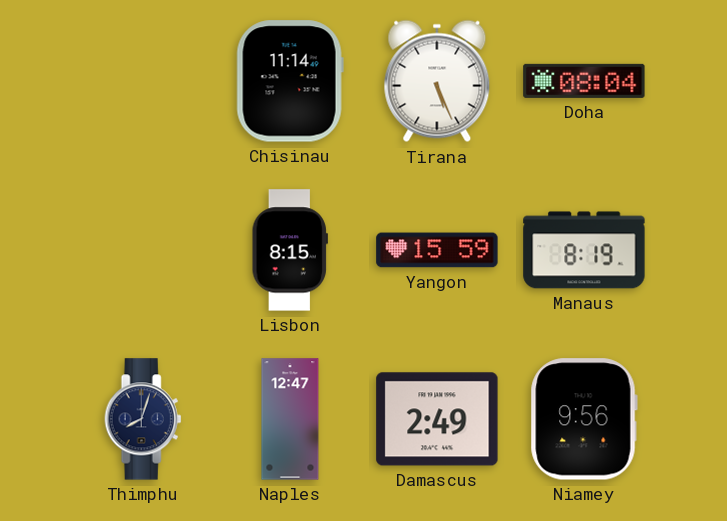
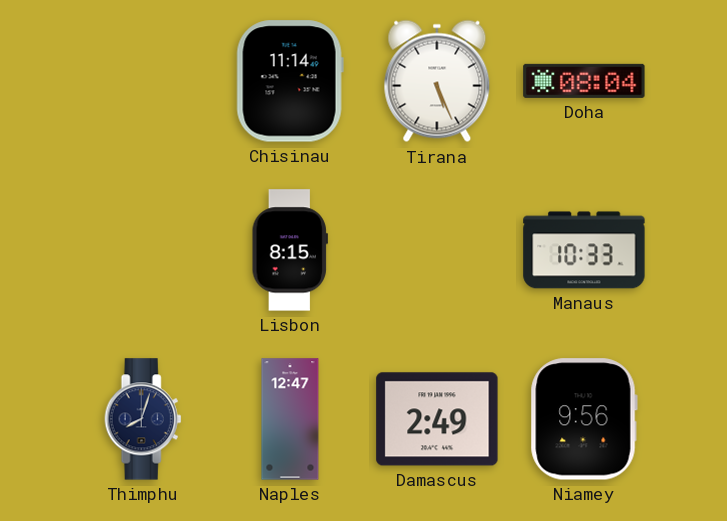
Yangon: 15:59 -> none (437, 250)
Manaus: 8:19 -> 10:33 (584, 250)
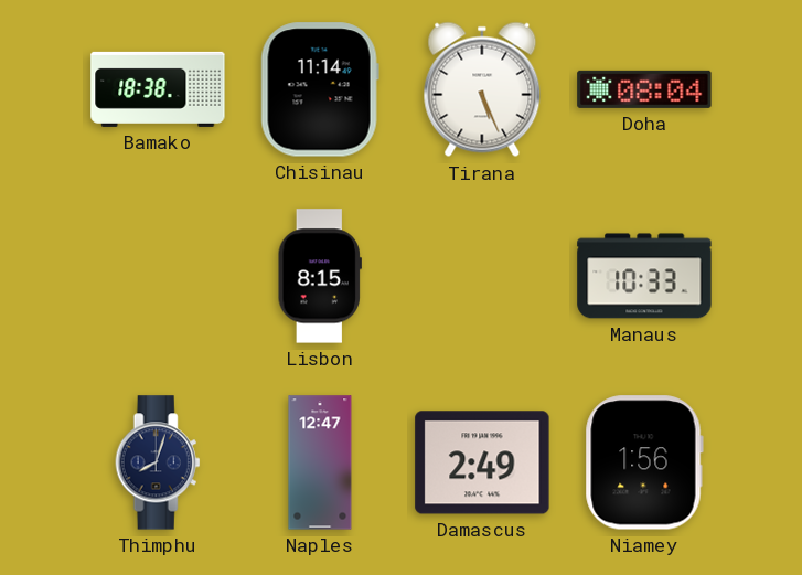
Bamako: none -> 18:38 (158, 89)
Niamey: 9:56 -> 1:56 (644, 462)
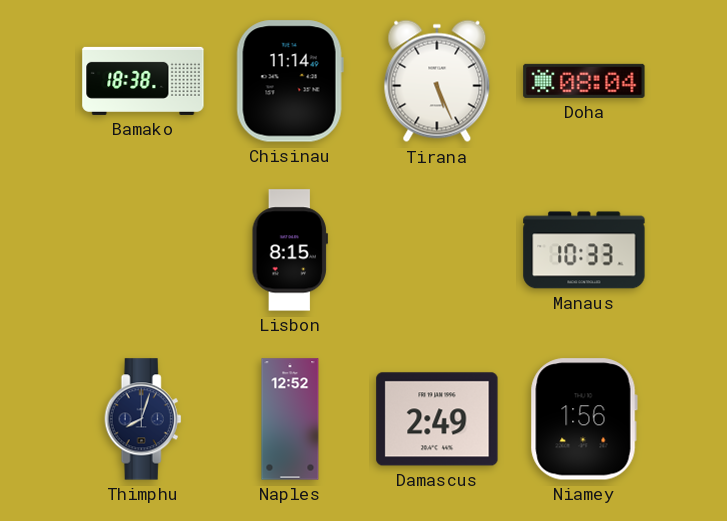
Naples: 12:47 -> 12:52 (290, 419)
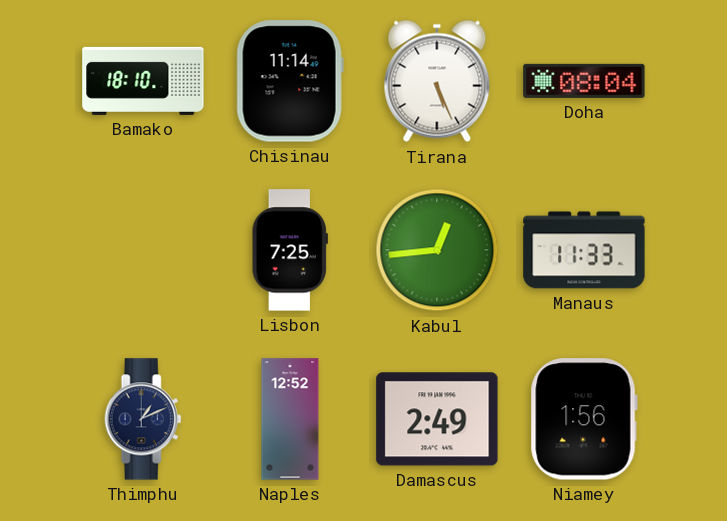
Bamako: 18:38 -> 18:10 (143, 81)
Lisbon: 8:15 -> 7:25 (290, 250)
Kabul: none -> 12:44 (437, 250)
Manaus: 10:33 -> 11:33 (584, 250)
Thimphu: 8:03 -> 1:11 (143, 419)
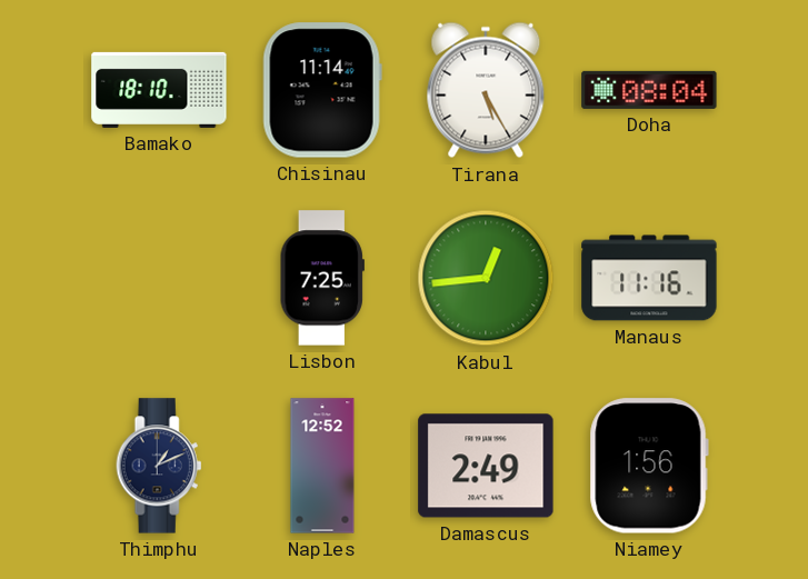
Tirana: 5:26 -> 5:25 (486, 90)
Manaus: 11:33 -> 11:16 (649, 278)
